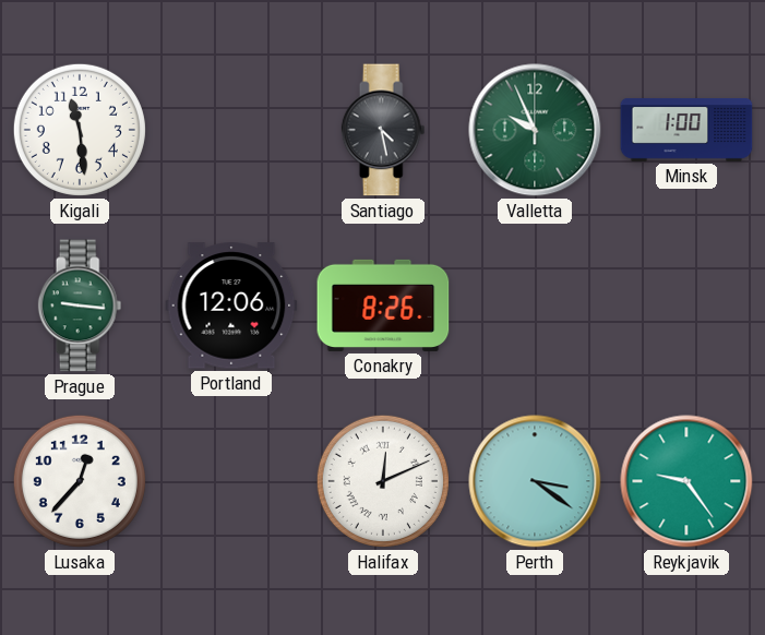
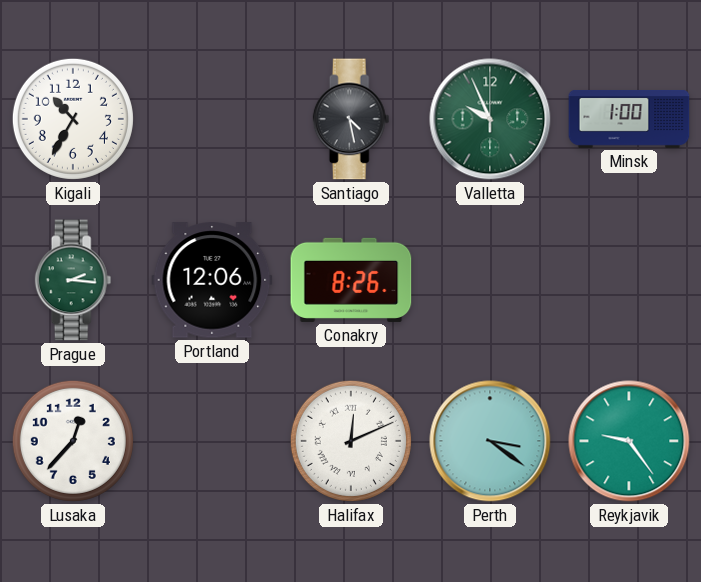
Kigali: 11:29 -> 10:35 (73, 119)
Prague: 9:16 -> 2:16 (73, 280)
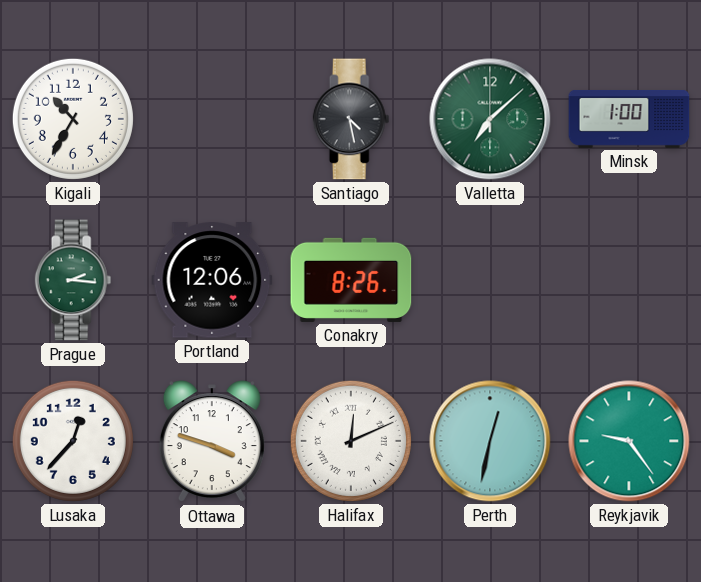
Valletta: 9:56 -> 7:08 (490, 119)
Ottawa: none -> 3:48 (212, 442)
Perth: 3:21 -> 12:32 (490, 441)
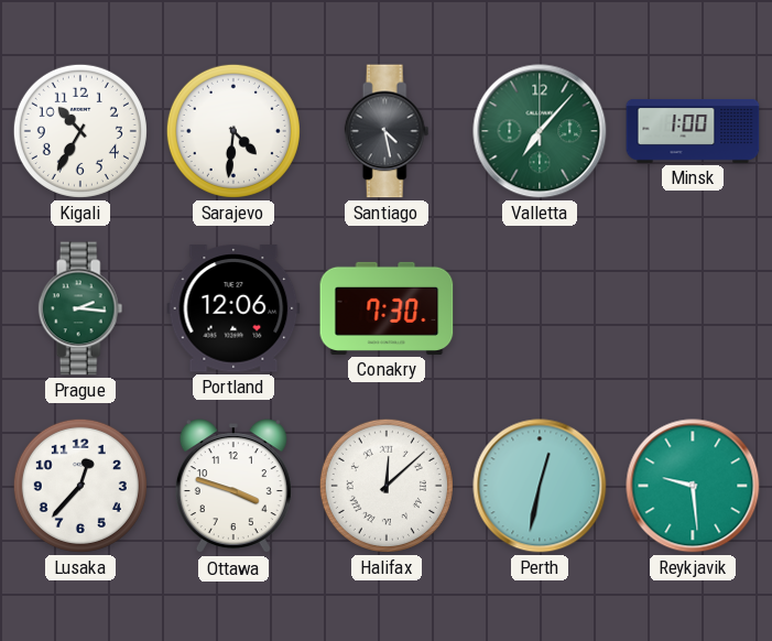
Sarajevo: none -> 4:31 (233, 131)
Valletta: 7:08 -> 7:07 (540, 131)
Conakry: 8:26 -> 7:30 (387, 308)
Halifax: 12:11 -> 12:08 (387, 486)
Reykjavik: 9:24 -> 9:29 (693, 486)
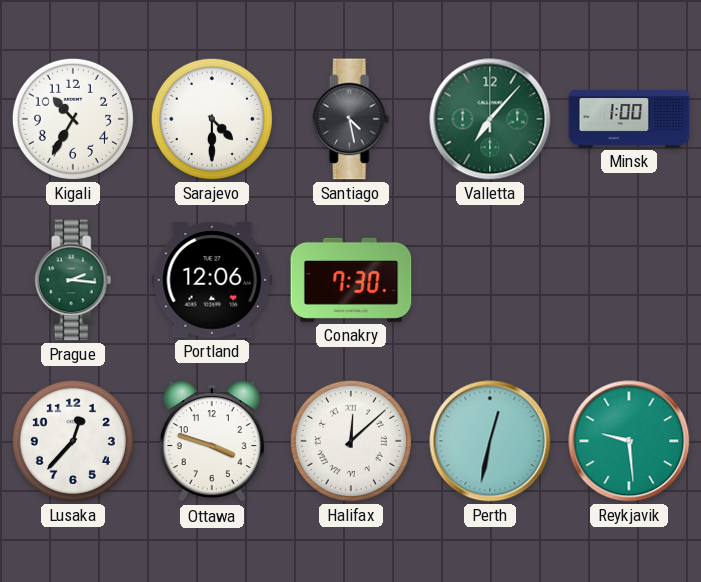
Sarajevo: 4:31 -> 4:30 (212, 119)
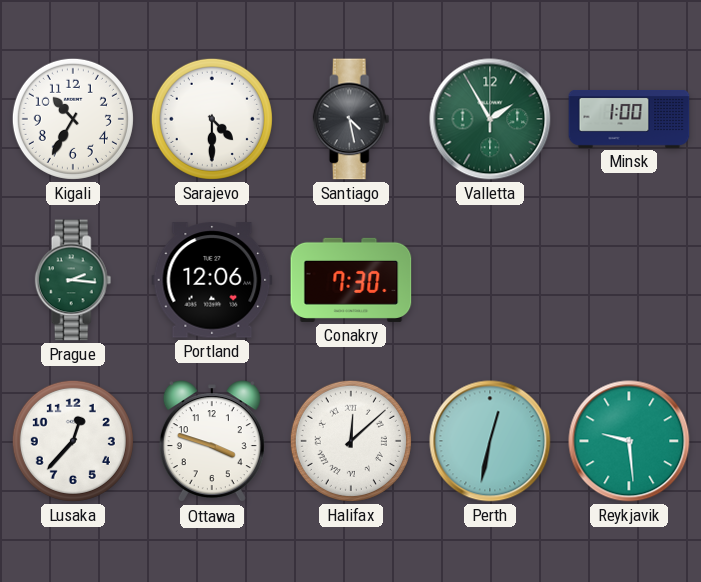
Valletta: 7:07 -> 1:55 (490, 119)
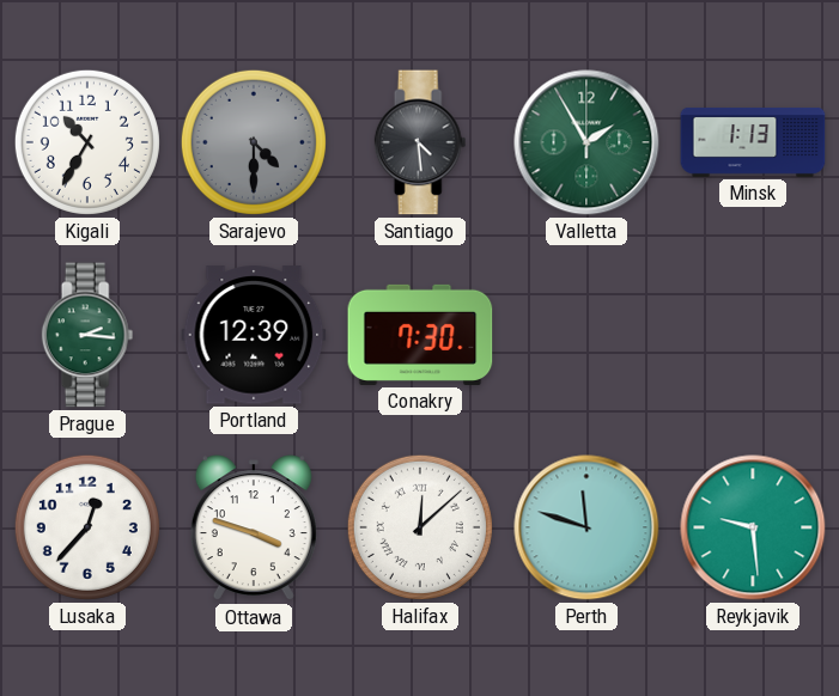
Sarajevo dial: white -> grey (254, 142)
Santiago: 4:28 -> 4:29 (420, 142)
Minsk: 1:00 -> 1:13 (753, 142)
Portland: 12:06 -> 12:39 (254, 335)
Perth: 12:32 -> 11:48 (586, 527)
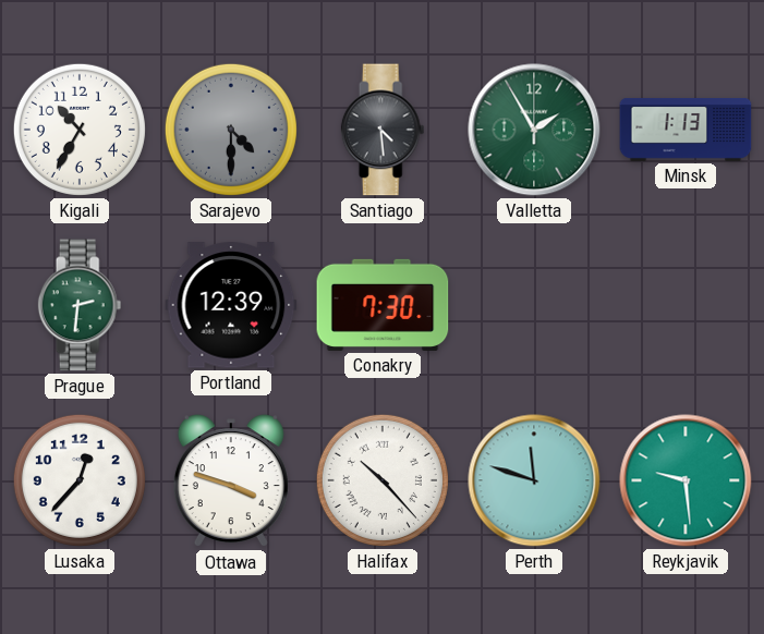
Prague: 2:16 -> 2:31 (80, 305)
Halifax: 12:08 -> 10:23 (383, 480)
